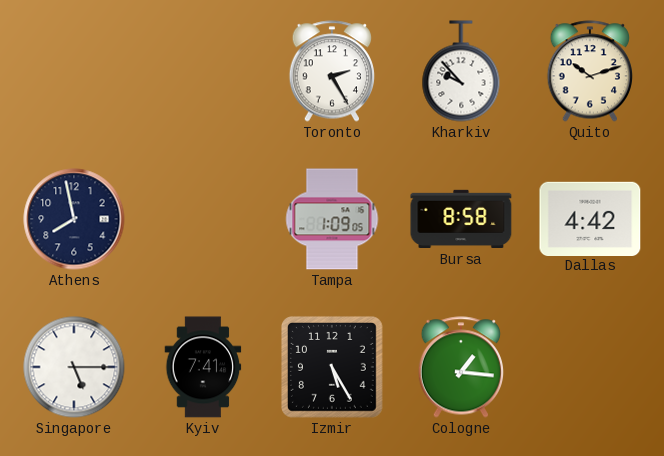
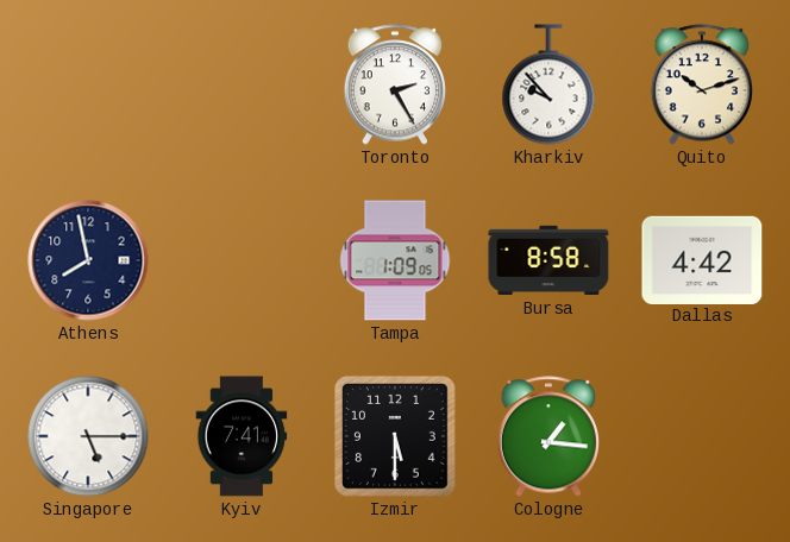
Izmir: 5:25 -> 5:30 (395, 436)
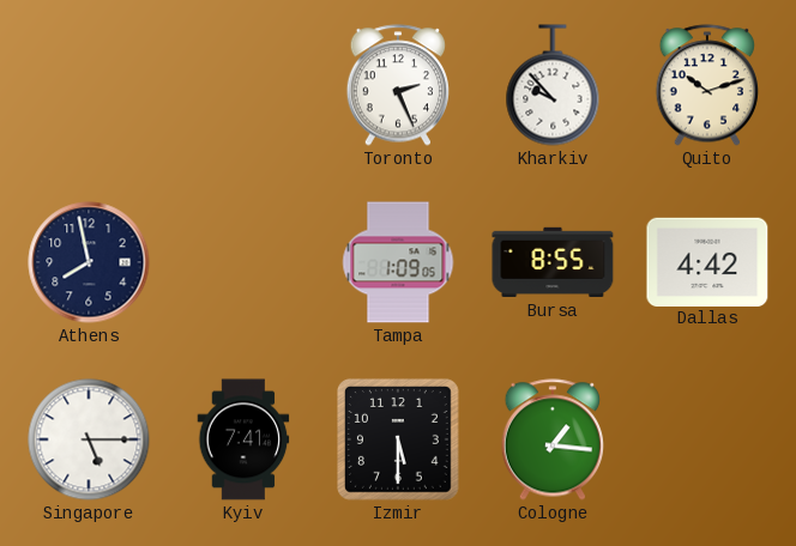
Toronto: 2:25 -> 2:26 (397, 85)
Bursa: 8:58 -> 8:55 (553, 262)
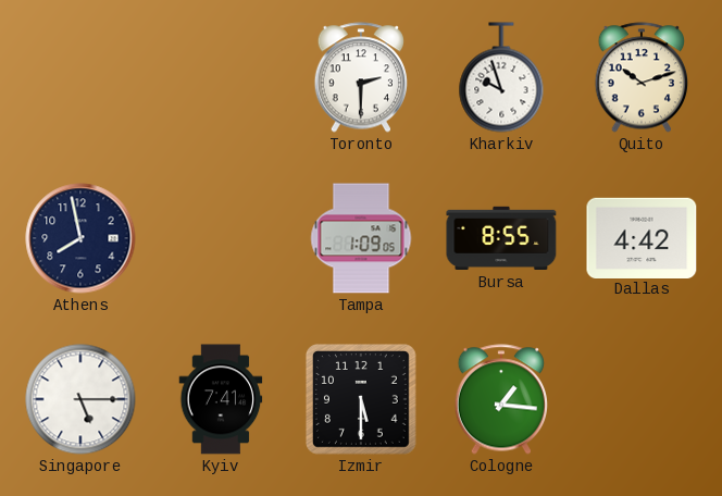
Toronto: 2:26 -> 2:30 (360, 77)
Kharkiv: 9:53 -> 9:57 (501, 77)
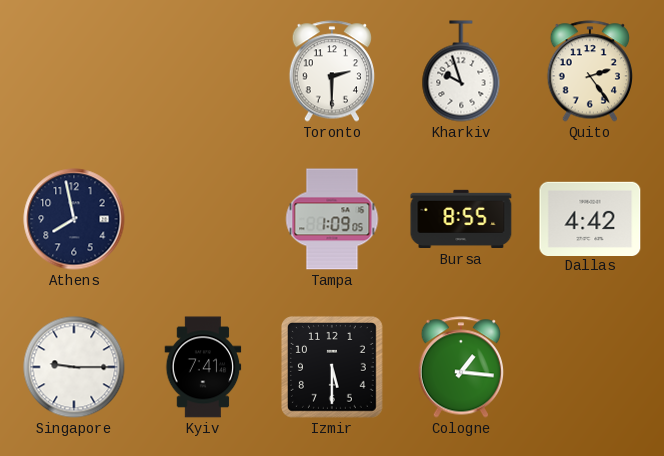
Quito: 10:12 -> 2:24 (589, 71)
Singapore: 5:15 -> 9:15 (74, 367)
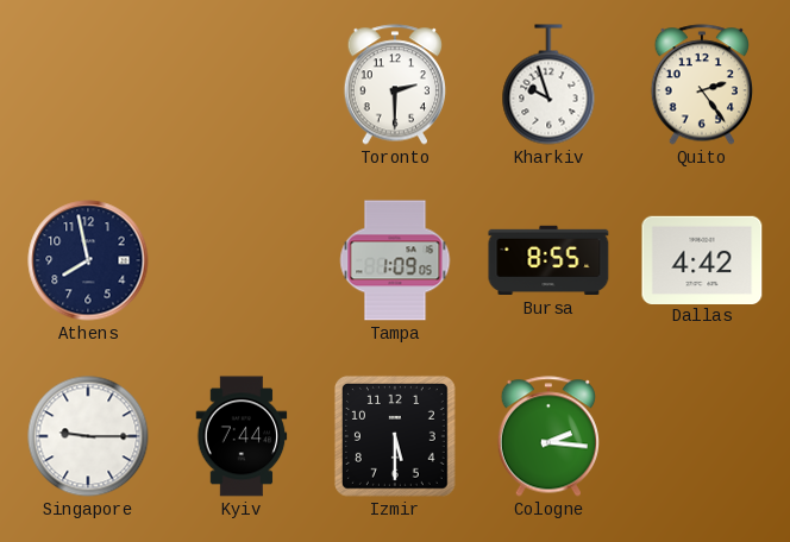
Kyiv: 7:41 -> 7:44 (242, 436)
Cologne: 1:16 -> 2:16 (547, 436)
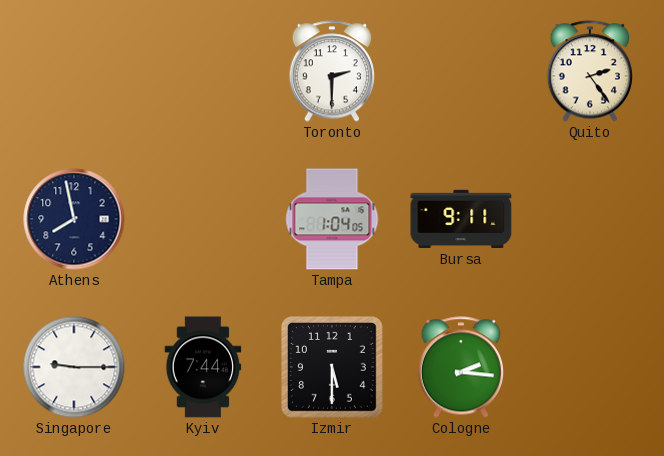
Kharkiv: 9:57 -> none (548, 84)
Tampa: 1:09 -> 1:04 (332, 219)
Bursa: 8:55 -> 9:11 (461, 219)
Dallas: 4:42 -> none (702, 259)
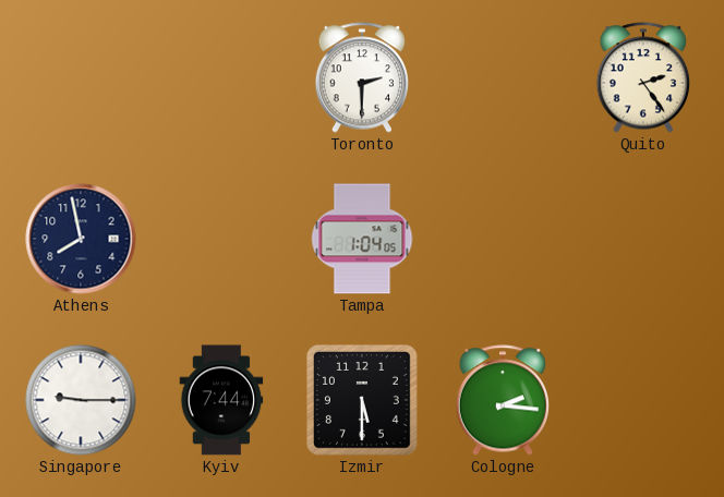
Bursa: 9:11 -> none (461, 219)
